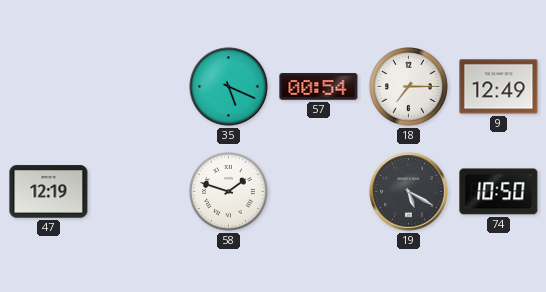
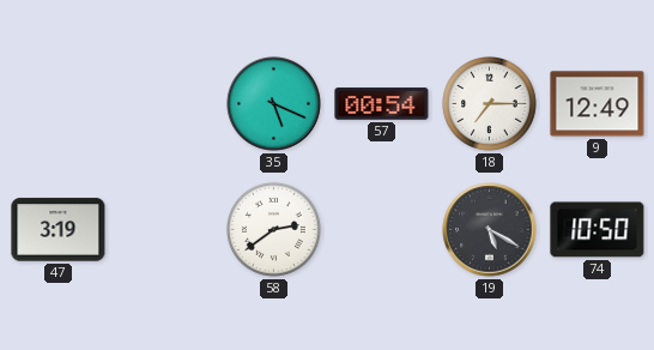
47: 12:19 -> 3:19 (59, 230)
58: 1:48 -> 2:39 (274, 230)
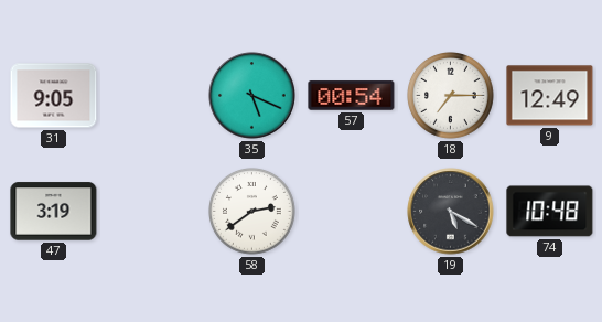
31: none -> 9:05 (54, 96)
74: 10:50 -> 10:48 (550, 212)
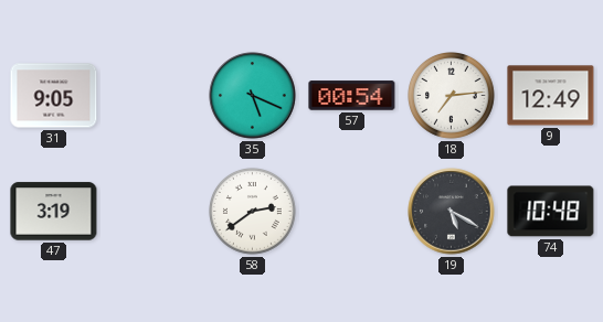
18: 7:15 -> 7:14 (452, 96)
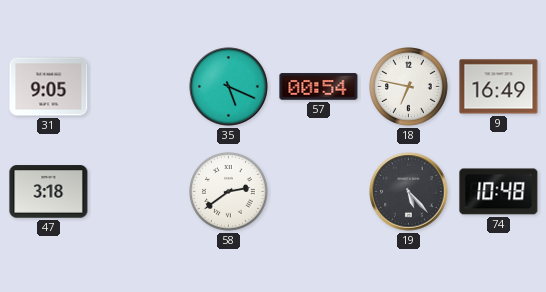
18: 7:14 -> 6:47 (409, 87)
9: 12:49 -> 16:49 (499, 87)
47: 3:19 -> 3:18 (49, 192)
19: 5:20 -> 5:23 (409, 192)
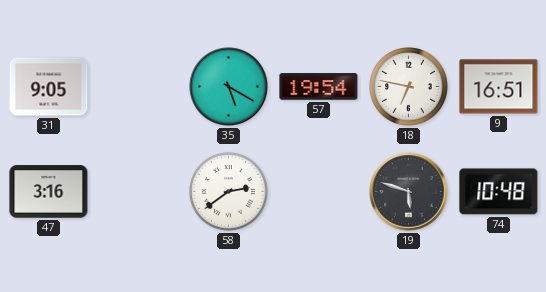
35: 5:19 -> 5:20 (229, 87)
57: 00:54 -> 19:54 (319, 87)
9: 16:49 -> 16:51 (499, 87)
47: 3:18 -> 3:16 (49, 192)
19: 5:23 -> 5:48 (409, 192)
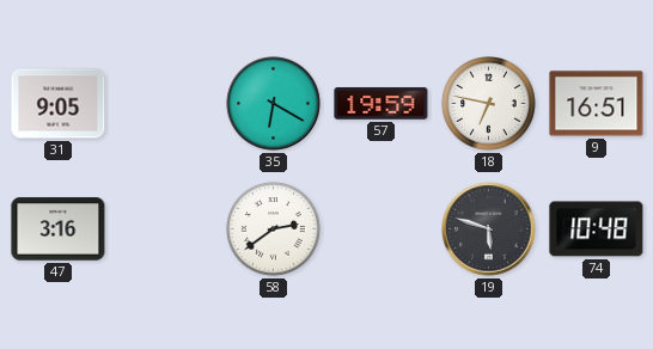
35: 5:20 -> 6:20 (274, 104)
57: 19:54 -> 19:59 (382, 104)
